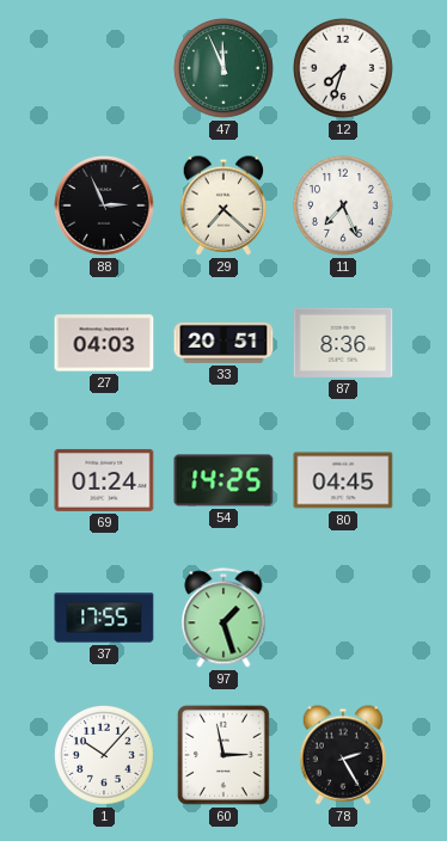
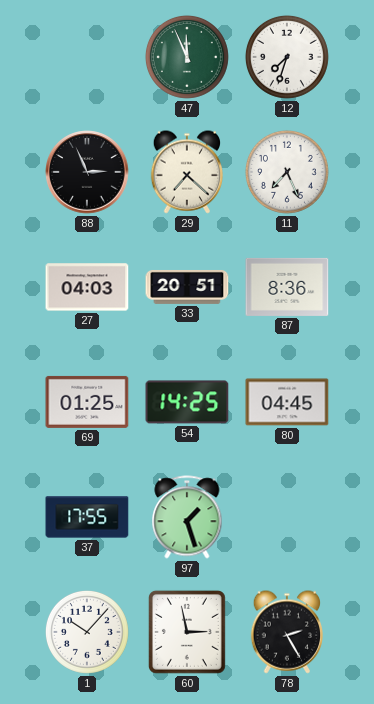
69: 01:24 -> 01:25 (87, 402)
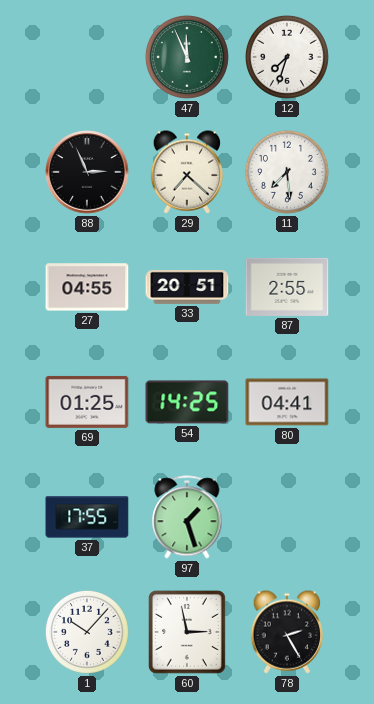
11: 7:26 -> 7:29 (287, 172)
27: 04:03 -> 04:55 (87, 287)
87: 8:36 -> 2:55 (287, 287)
80: 04:45 -> 04:41 (287, 402)
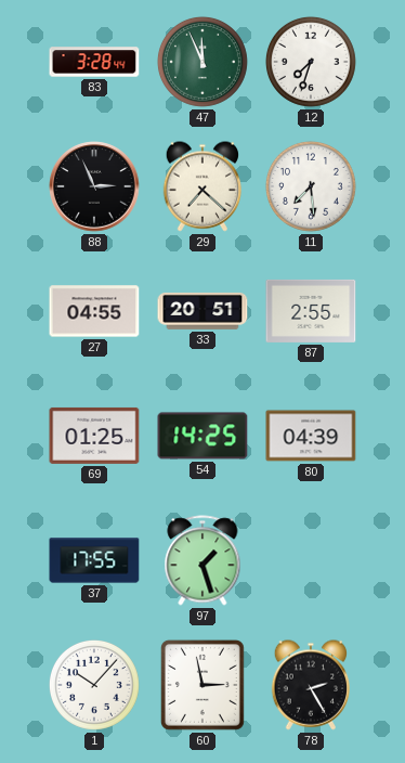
83: none -> 3:28 (94, 62)
80: 04:41 -> 04:39 (311, 436)
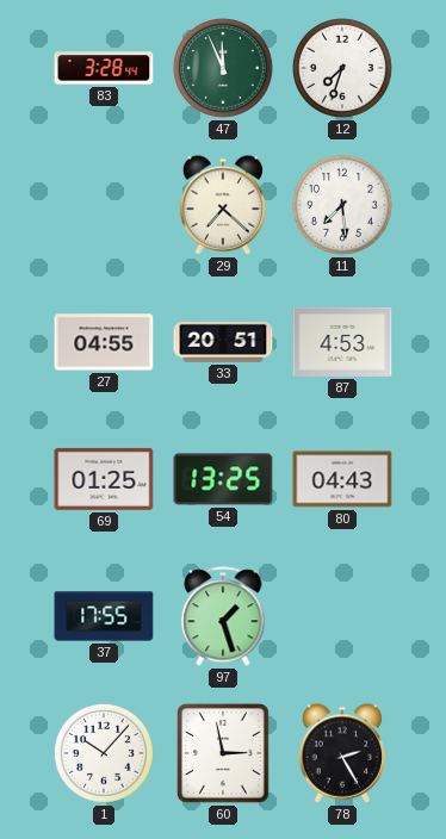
88: 2:56 -> none (94, 186)
87: 2:55 -> 4:53 (342, 342)
54: 14:25 -> 13:25 (223, 479)
80: 04:39 -> 04:43 (342, 479)
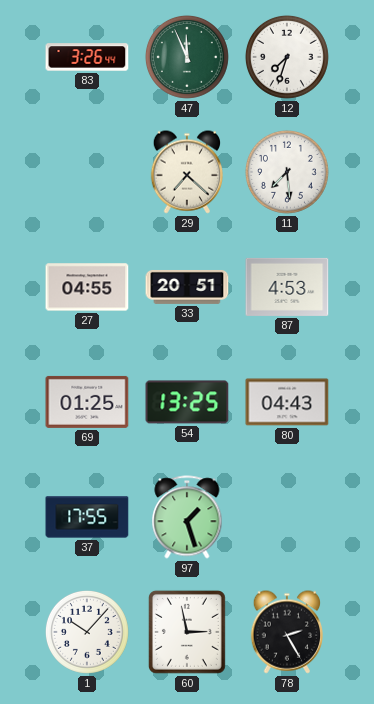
83: 3:28 -> 3:26 (87, 57)
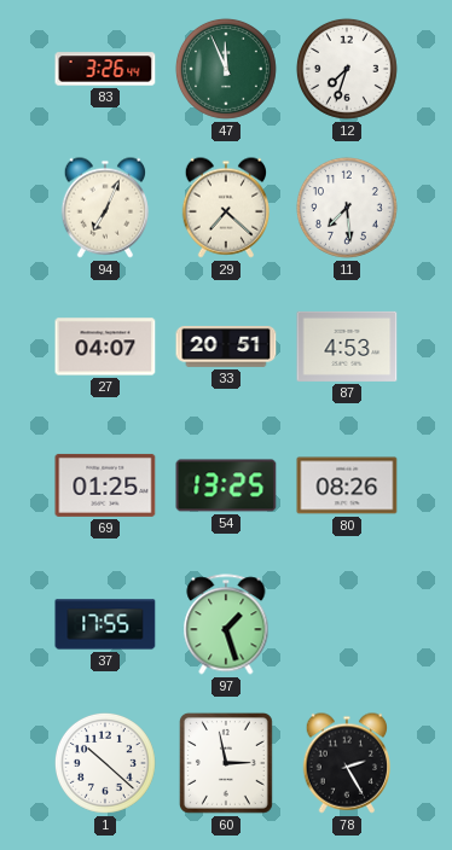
94: none -> 7:04 (104, 208)
27: 04:55 -> 04:07 (105, 347)
80: 04:43 -> 08:26 (347, 485)
1: 10:07 -> 10:22 (105, 763)
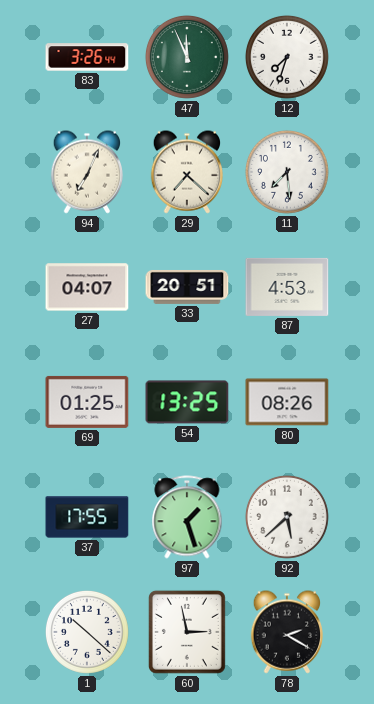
92: none -> 5:38 (287, 517)
78: 2:25 -> 2:20 (286, 632)
